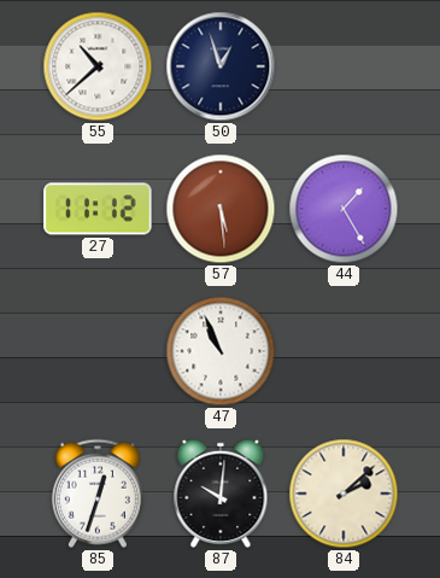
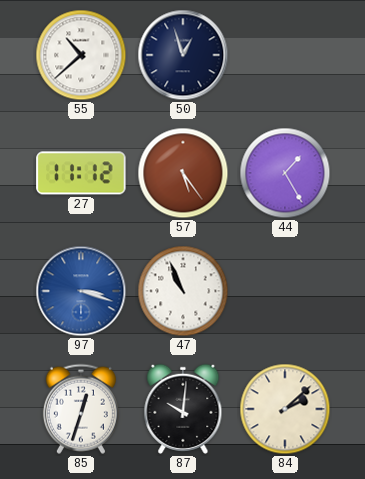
57: 5:29 -> 5:24 (183, 173)
97: none -> 3:18 (81, 291)
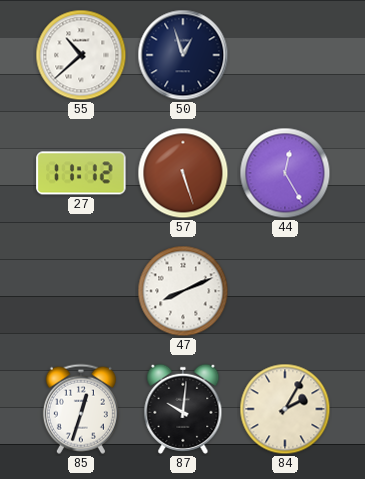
57: 5:24 -> 5:27 (183, 173)
44: 1:25 -> 12:25 (285, 173)
97: 3:18 -> none (81, 291)
47: 10:56 -> 8:11 (183, 291)
84: 2:08 -> 2:05 (285, 409)
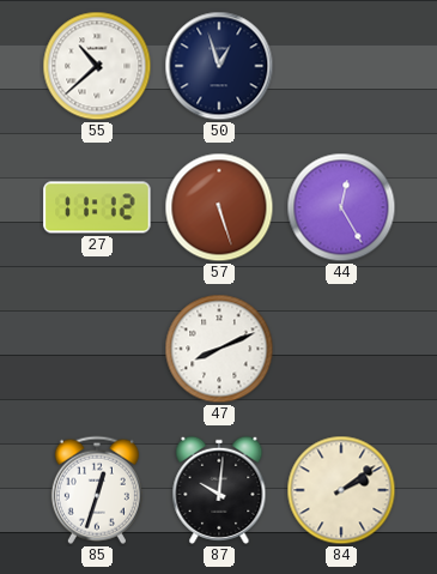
84: 2:05 -> 2:09 (341, 490)
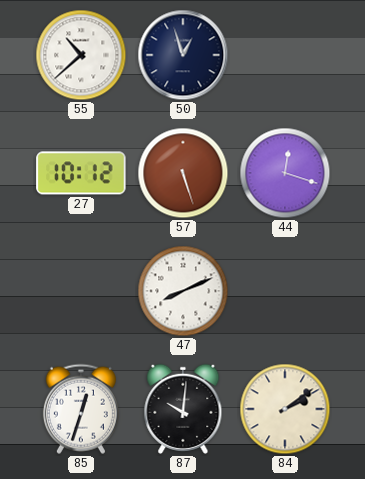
27: 11:12 -> 10:12 (81, 173)
44: 12:25 -> 12:18 (285, 173)
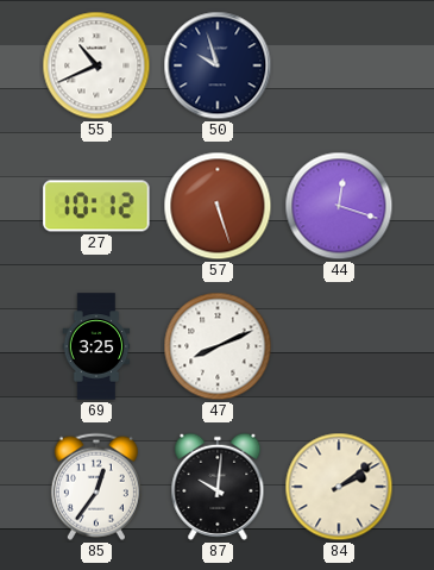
55: 10:38 -> 10:41 (96, 65)
50: 12:57 -> 9:57 (218, 65)
69: none -> 3:25 (96, 346)
85: 12:33 -> 12:36 (96, 487)
